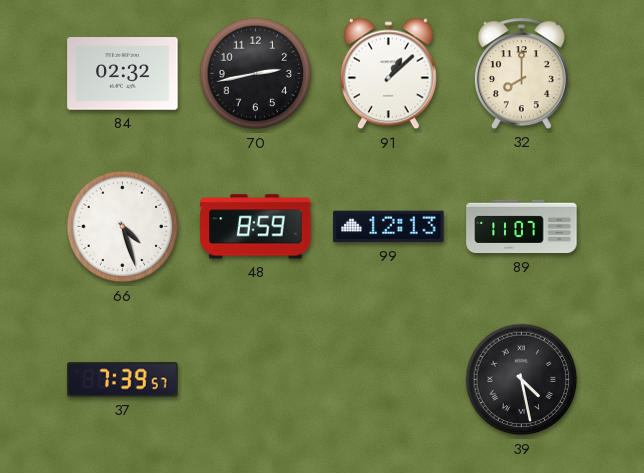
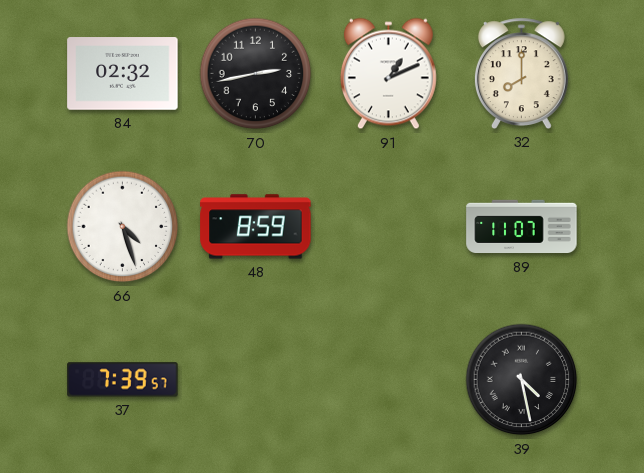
91: 1:08 -> 1:11 (388, 74)
99: 12:13 -> none (389, 227)
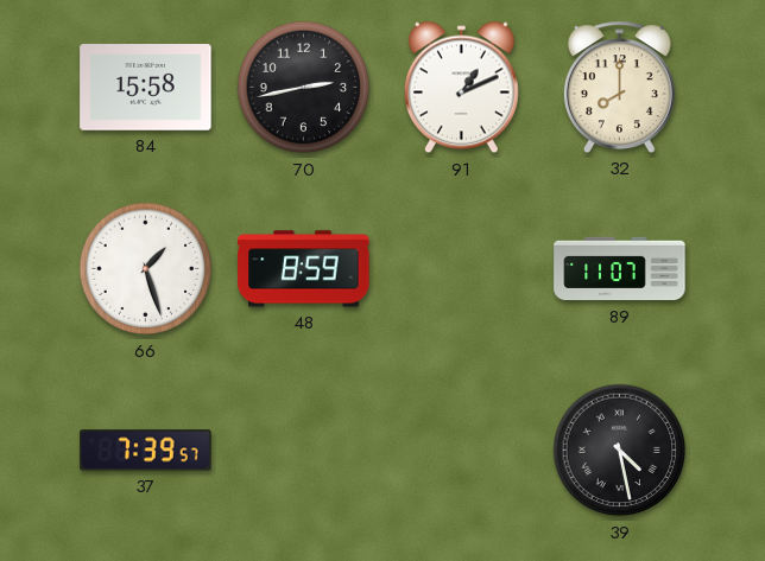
84: 02:32 -> 15:58 (146, 88)
66: 4:27 -> 1:27 (146, 269)
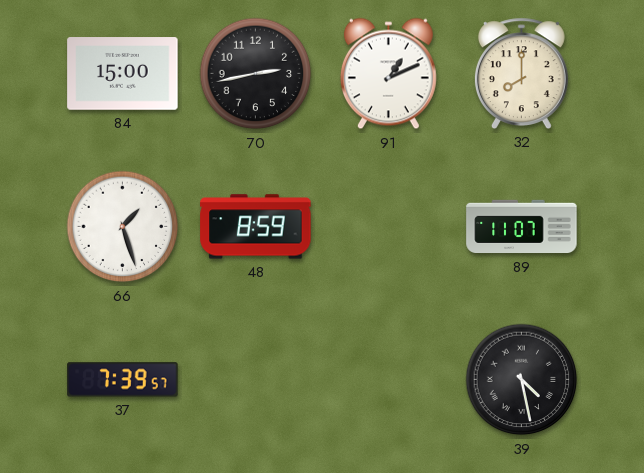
84: 15:58 -> 15:00 (123, 74)
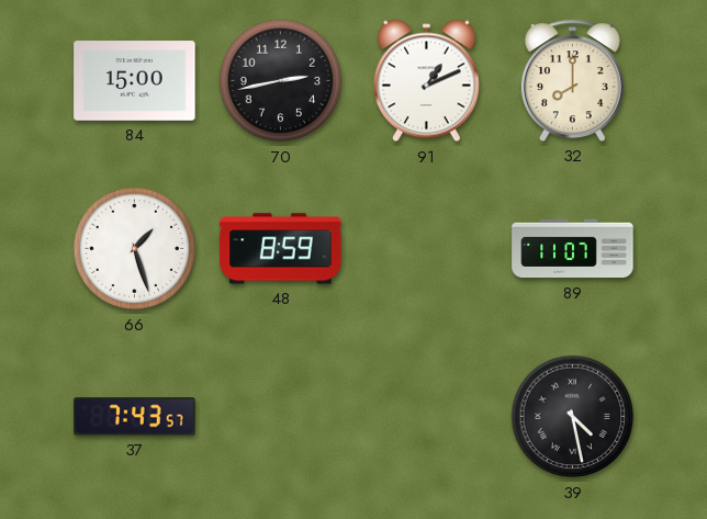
37: 7:39 -> 7:43 (135, 417)
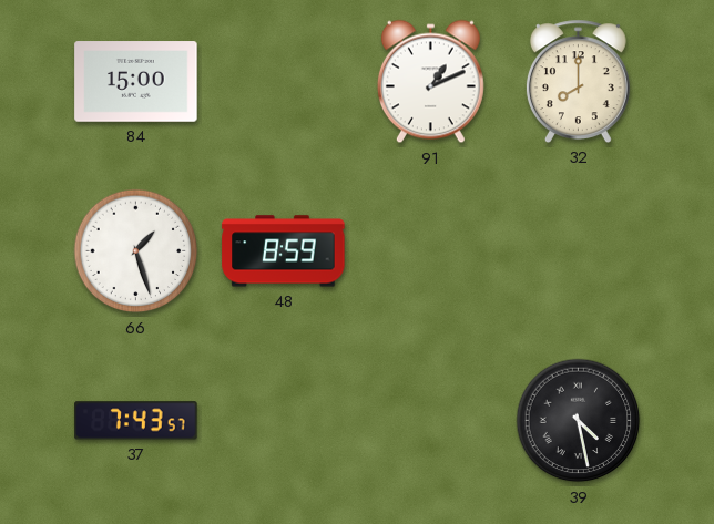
70: 2:43 -> none (281, 81)
89: 11:07 -> none (573, 249)
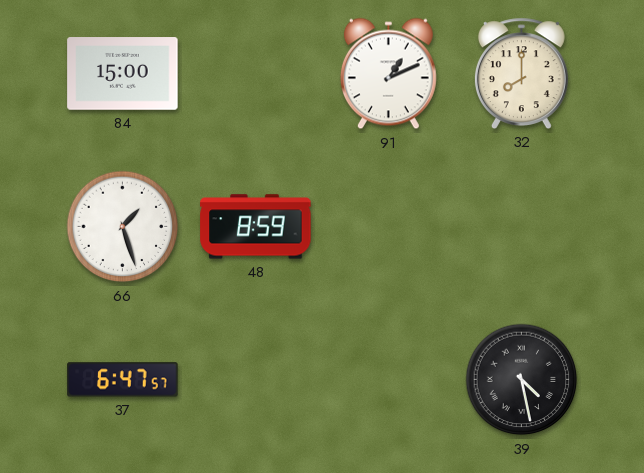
37: 7:43 -> 6:47 (123, 380)
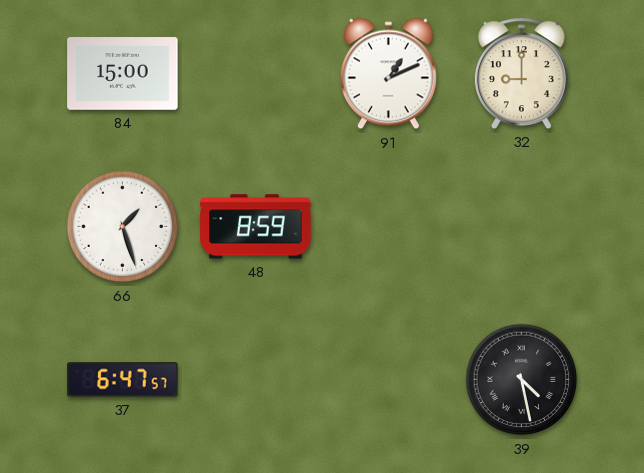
32: 8:00 -> 9:00 (521, 73)
